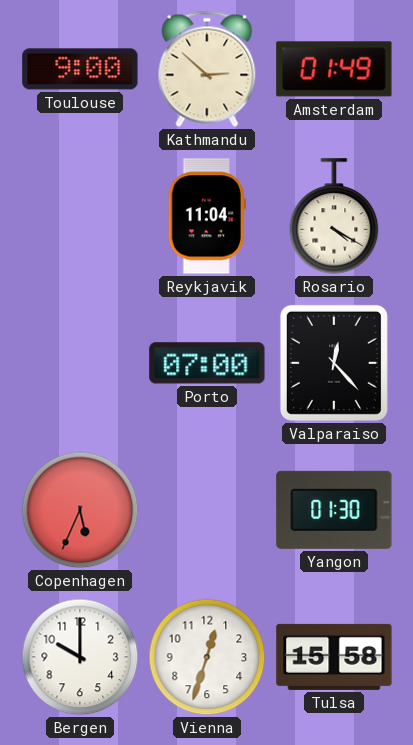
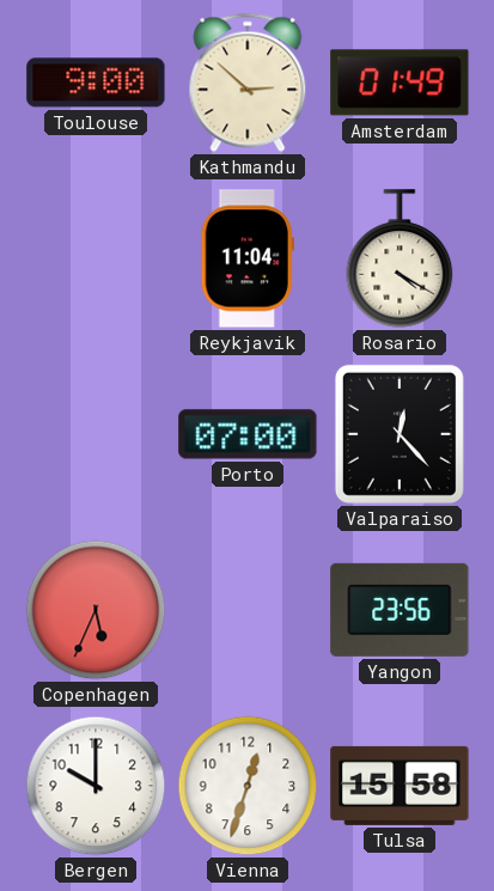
Yangon: 01:30 -> 23:56 (400, 610)
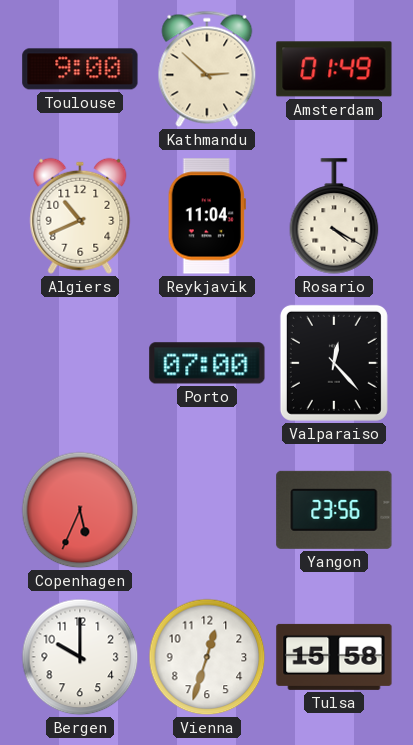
Algiers: none -> 10:41 (80, 216)
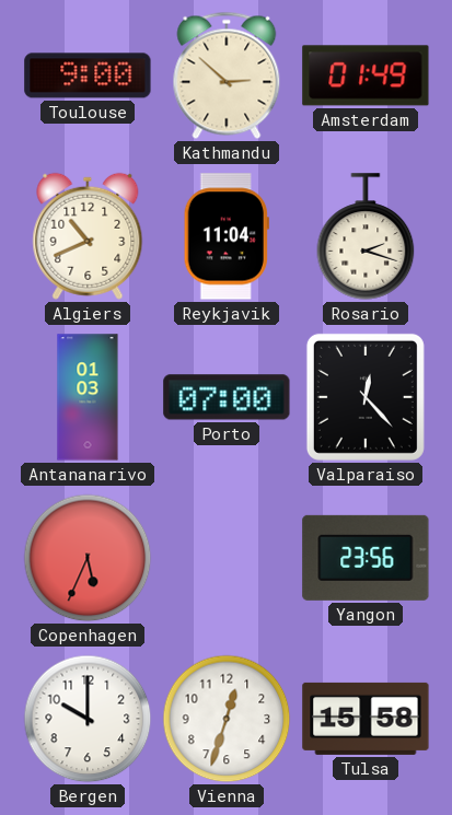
Rosario: 4:20 -> 2:18 (366, 236)
Antananarivo: none -> 01:03 (88, 397)
